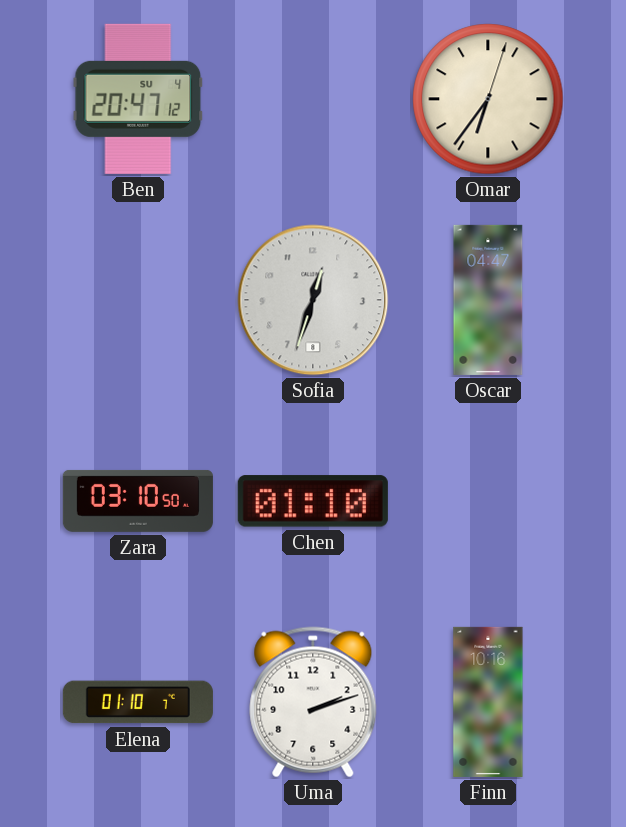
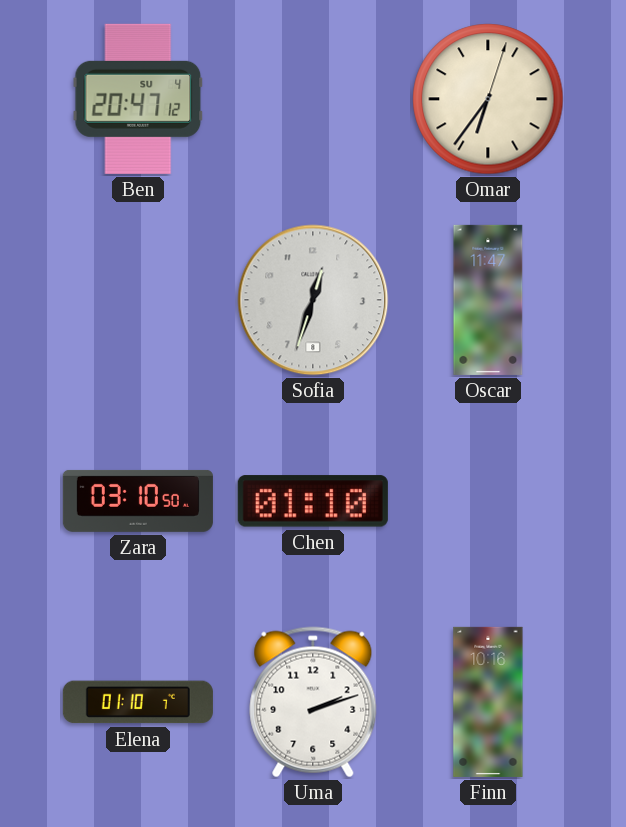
Oscar: 04:47 -> 11:47 (488, 300)
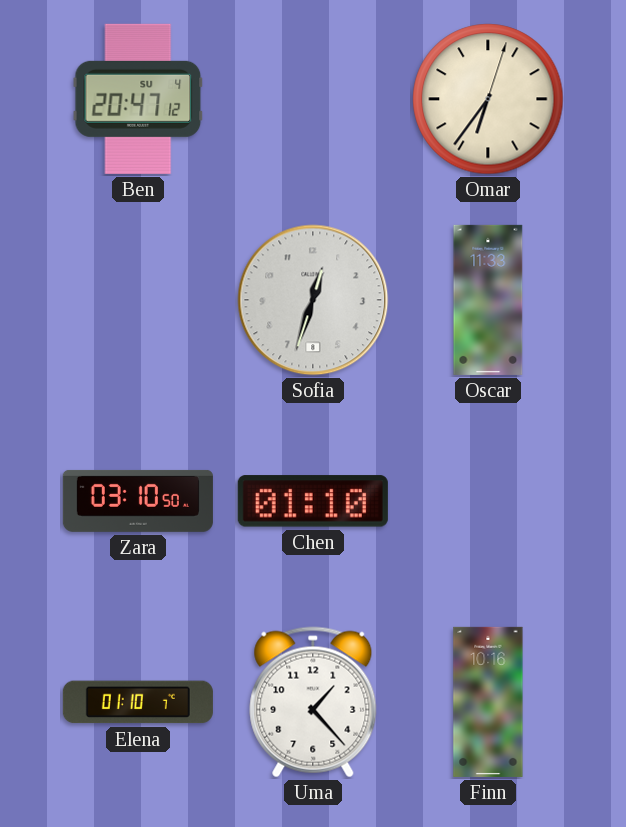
Oscar: 11:47 -> 11:33 (488, 300)
Uma: 2:12 -> 1:23 (313, 702)
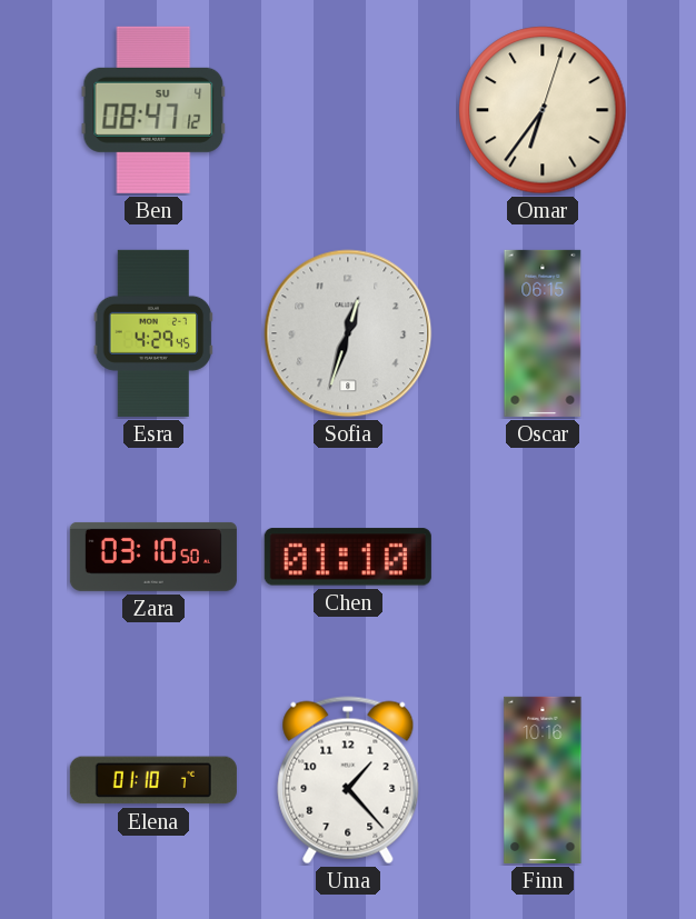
Ben: 20:47 -> 08:47 (153, 110)
Esra: none -> 4:29 (153, 333)
Oscar: 11:33 -> 06:15 (543, 333)
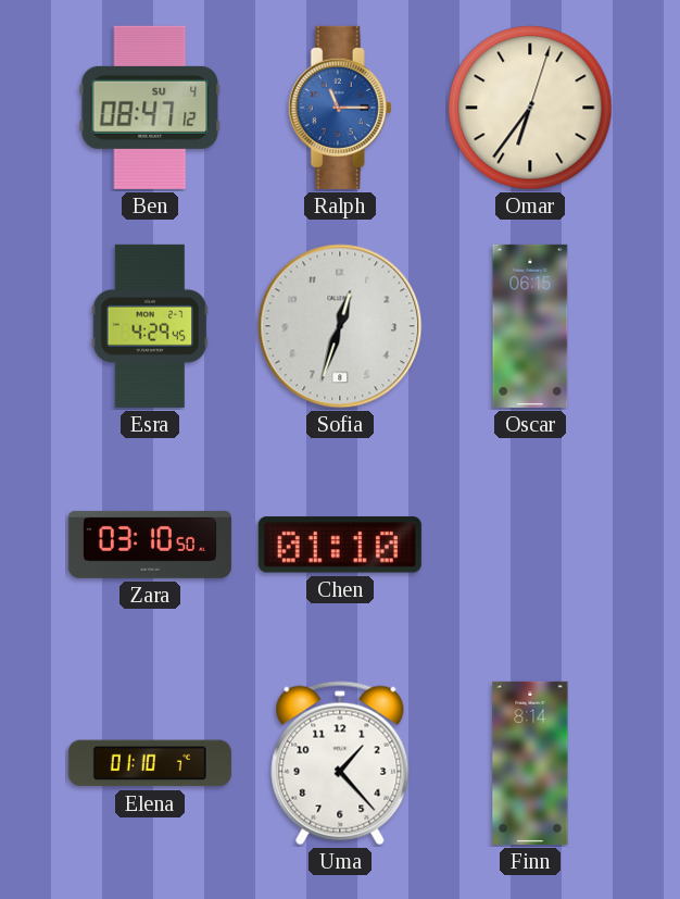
Ralph: none -> 11:15 (340, 108)
Finn: 10:16 -> 8:14 (530, 763)
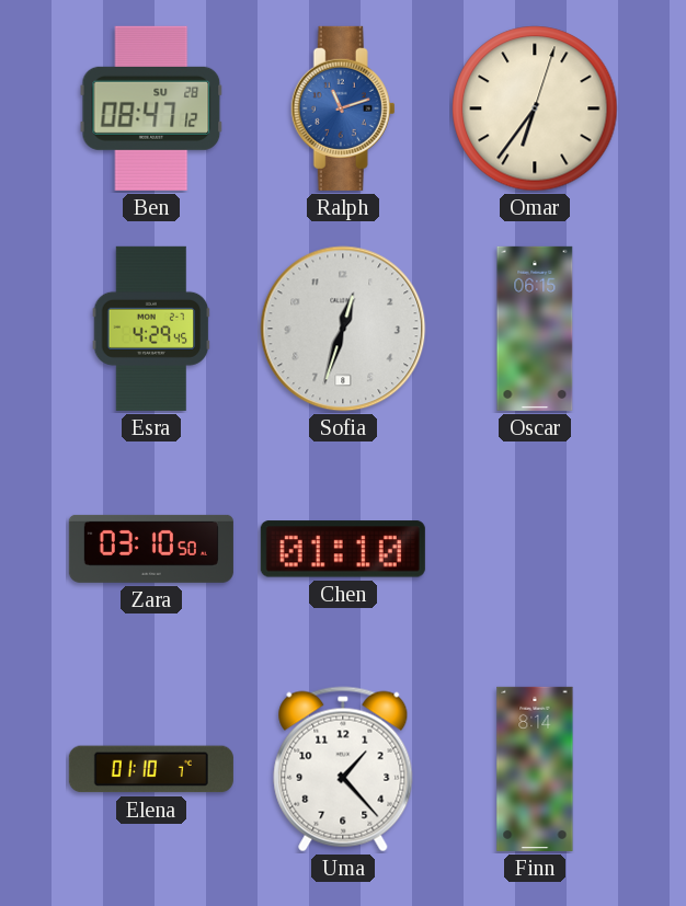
Ben date: SU 4 -> SU 28 (151, 108)
Ralph: 11:15 -> 11:12 (343, 108)
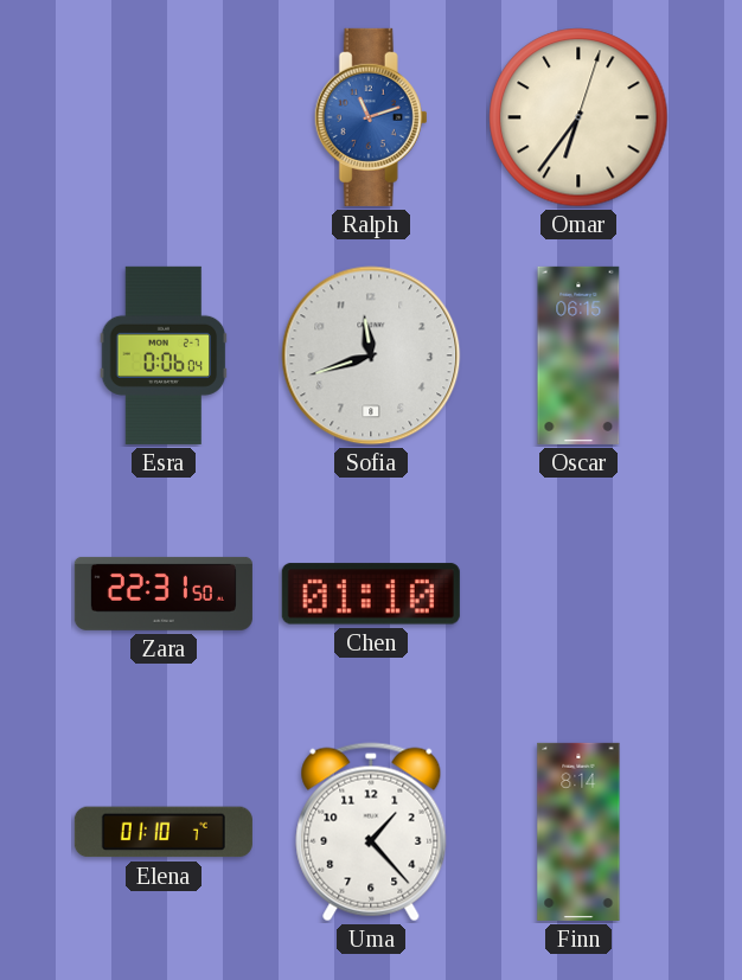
Ben: 08:47 -> none (151, 108)
Esra: 4:29 -> 0:06 (164, 356)
Sofia: 12:33 -> 11:42 (371, 356)
Zara: 03:10 -> 22:31 (164, 594)
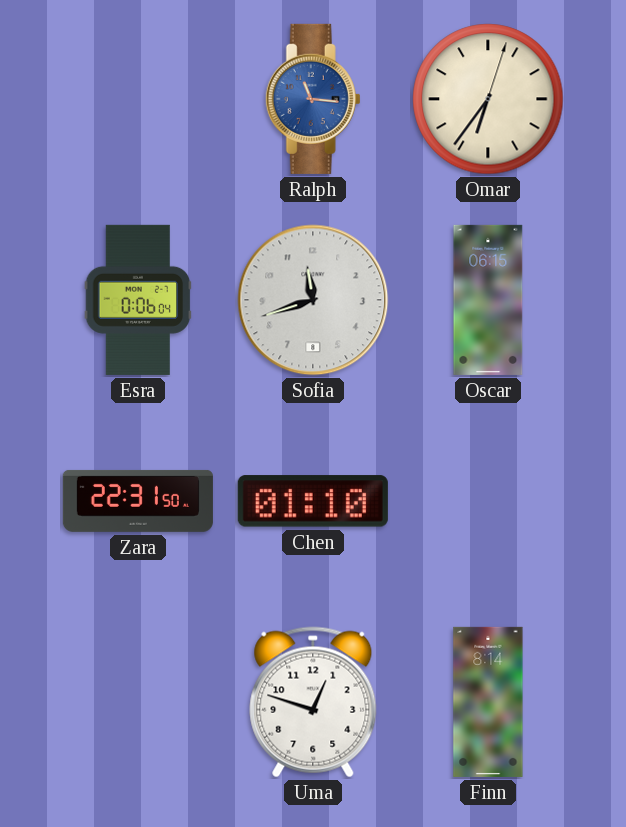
Ralph: 11:12 -> 11:16 (313, 99)
Elena: 01:10 -> none (164, 832)
Uma: 1:23 -> 12:48 (313, 702)
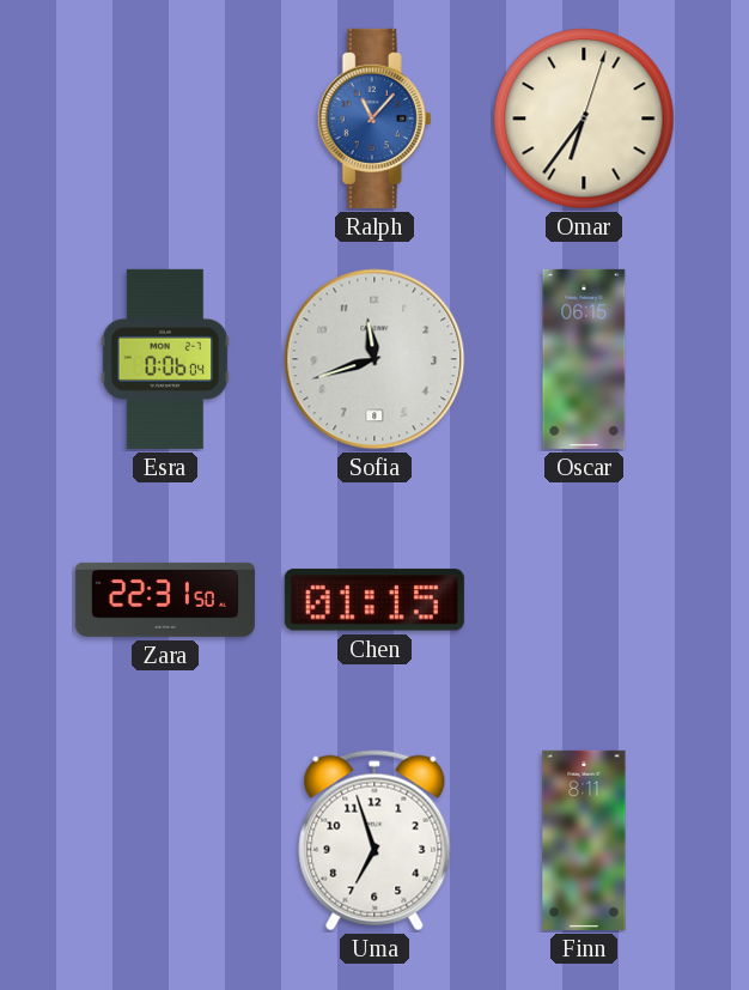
Ralph: 11:16 -> 11:07 (374, 119)
Chen: 01:10 -> 01:15 (374, 600)
Uma: 12:48 -> 6:57 (374, 840)
Finn: 8:14 -> 8:11 (584, 840)
